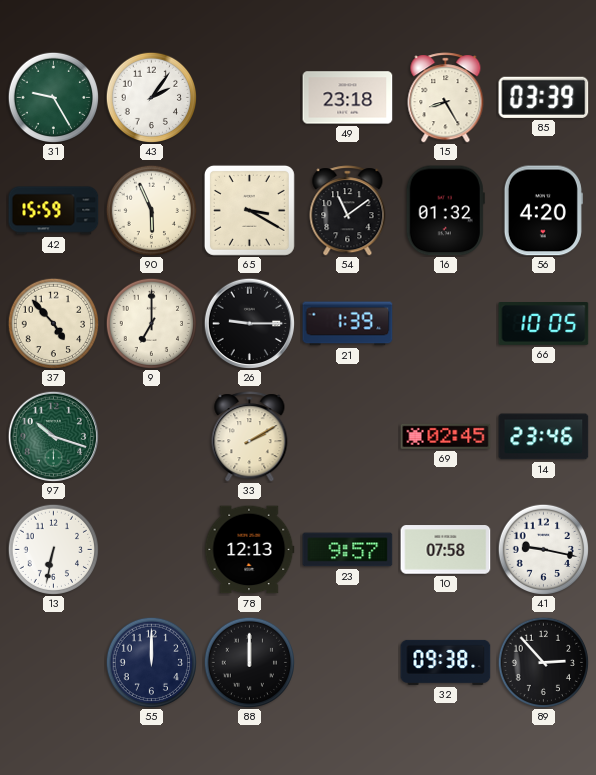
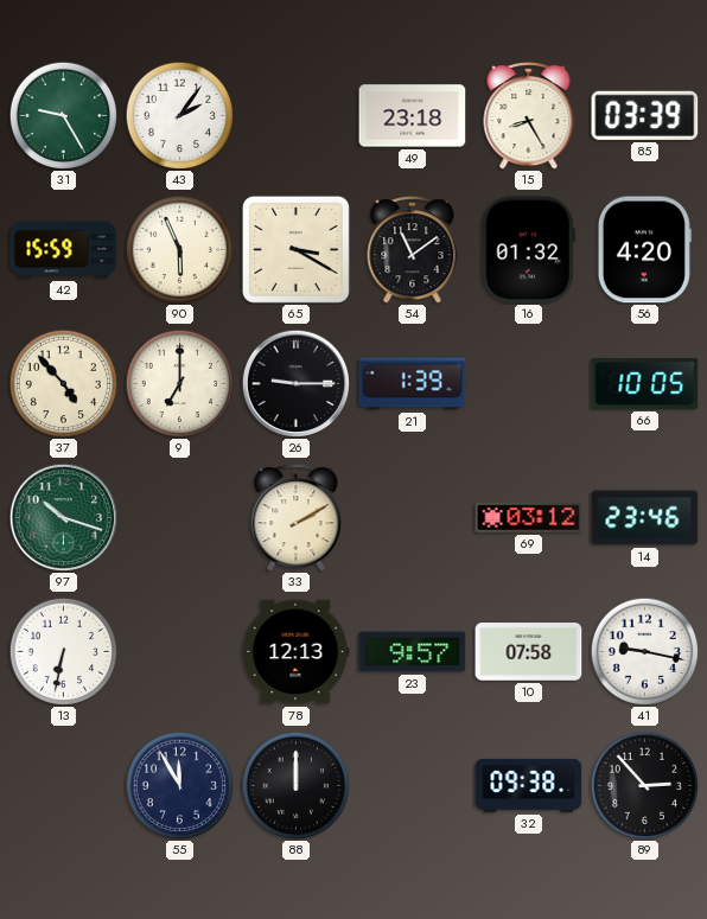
69: 02:45 -> 03:12 (529, 517)
55: 12:00 -> 11:55 (179, 785)
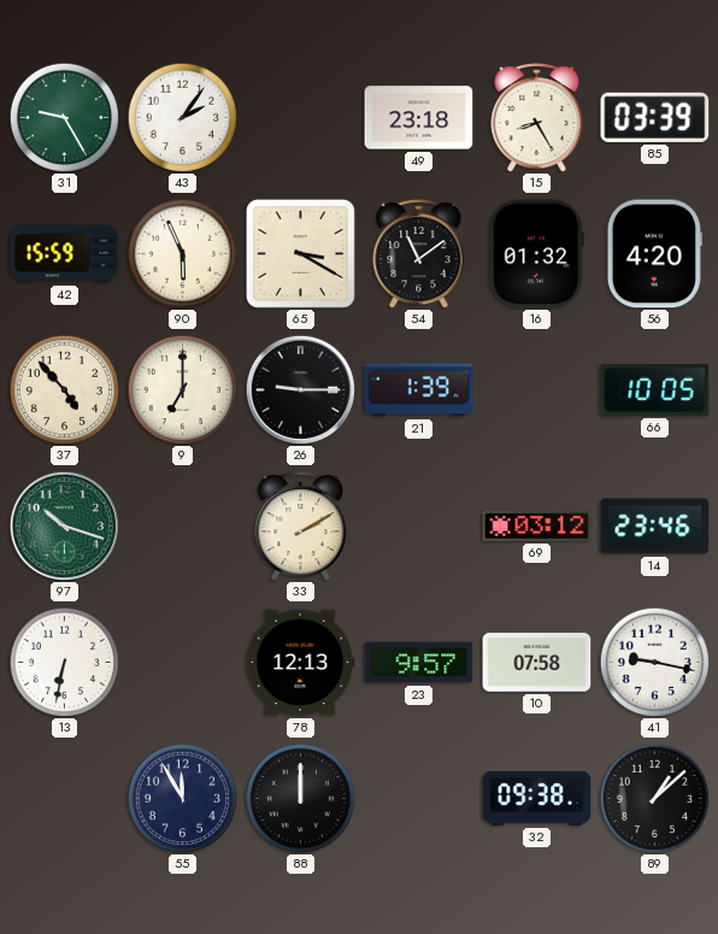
89: 2:53 -> 1:08 (654, 798)
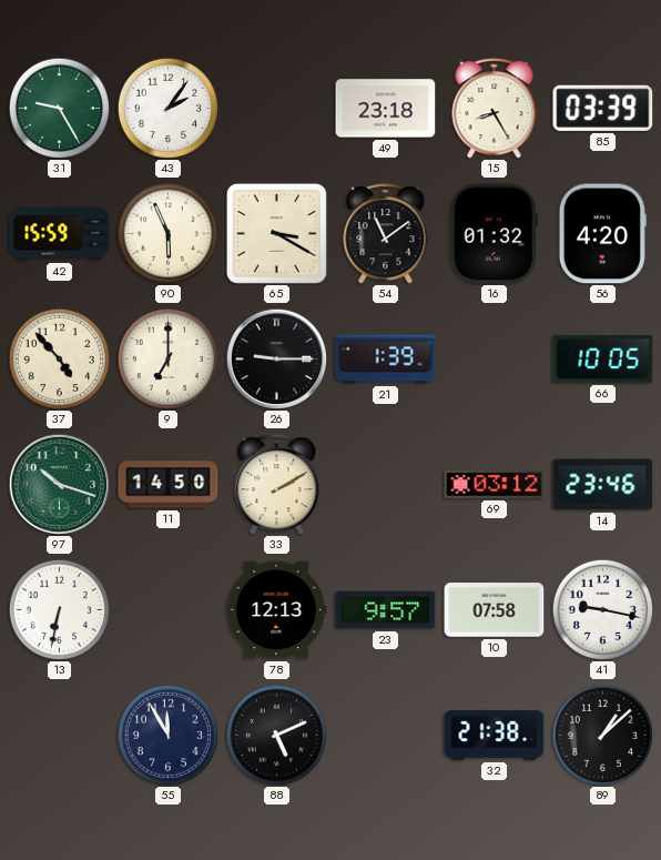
11: none -> 14:50 (169, 485)
88: 12:00 -> 5:11 (276, 735)
32: 09:38 -> 21:38 (495, 735)
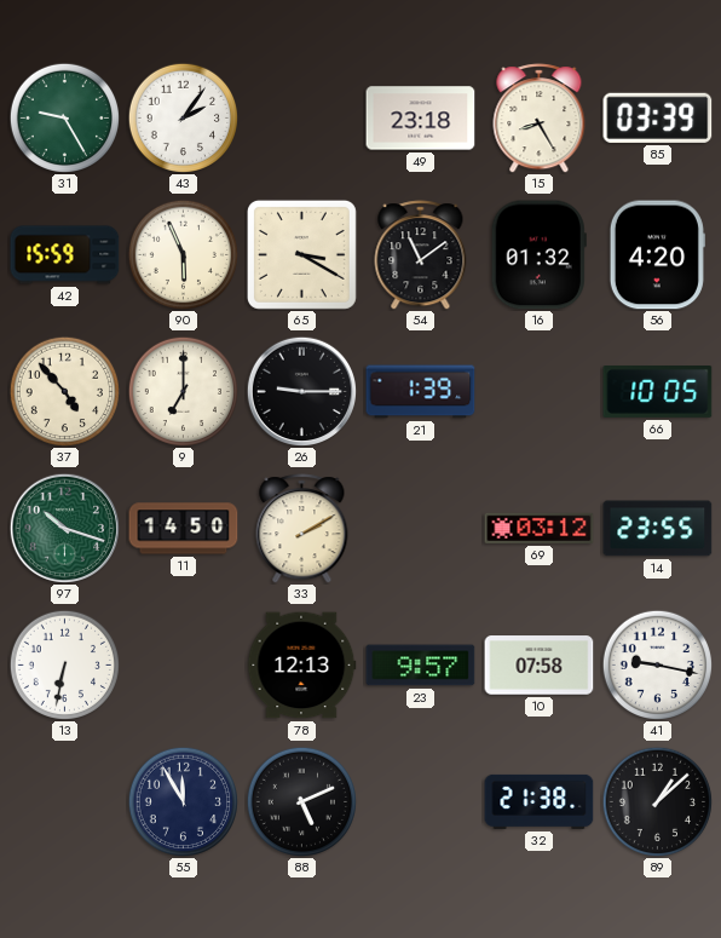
14: 23:46 -> 23:55 (658, 529)
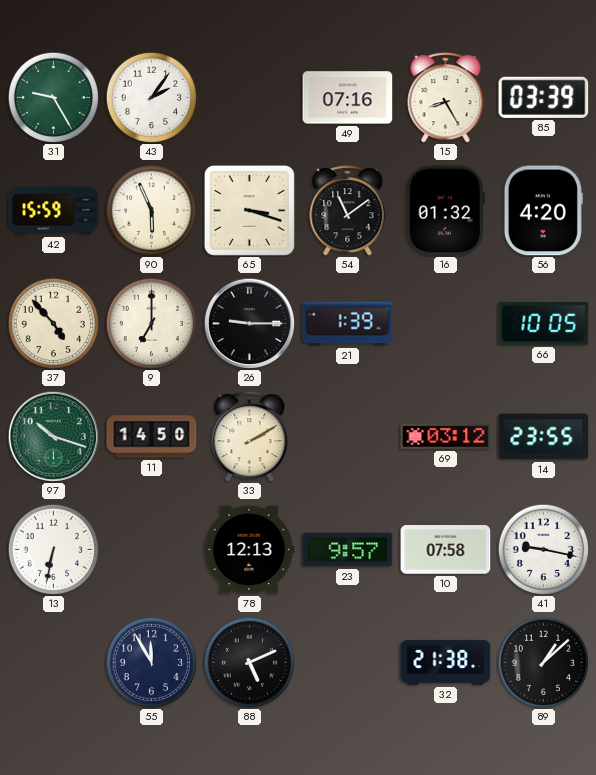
49: 23:18 -> 07:16 (348, 98)
65: 3:20 -> 3:18 (249, 210)
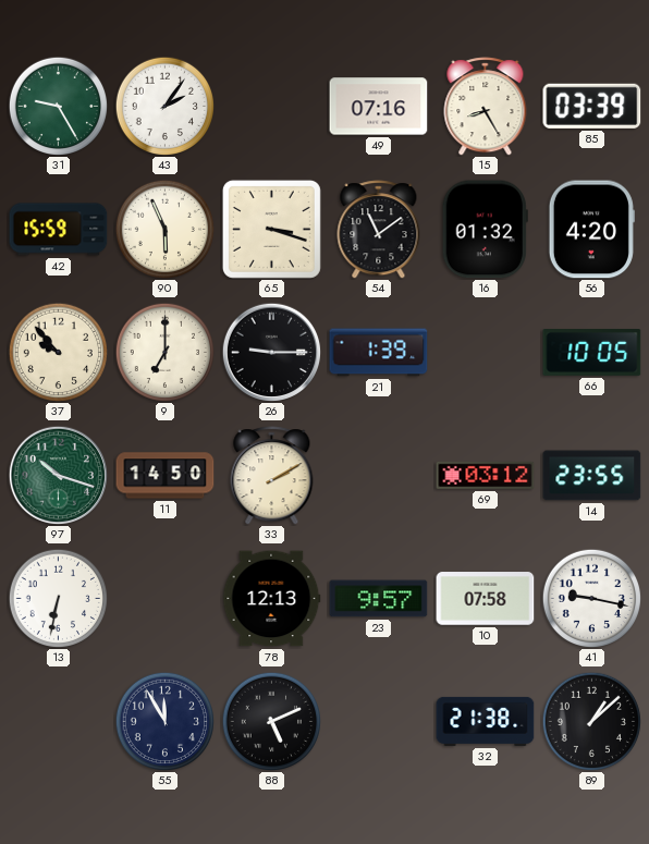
37: 4:53 -> 9:53 (58, 352)
